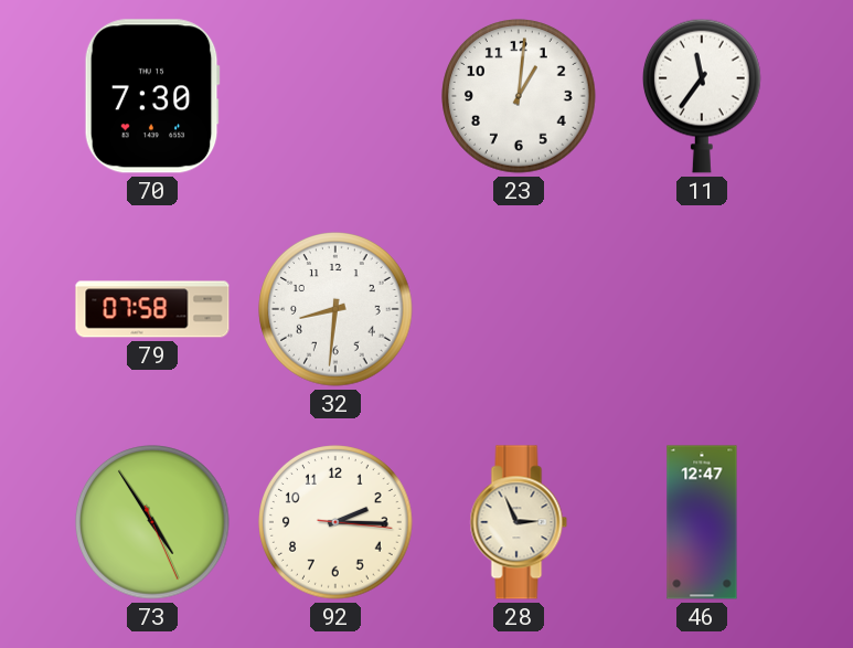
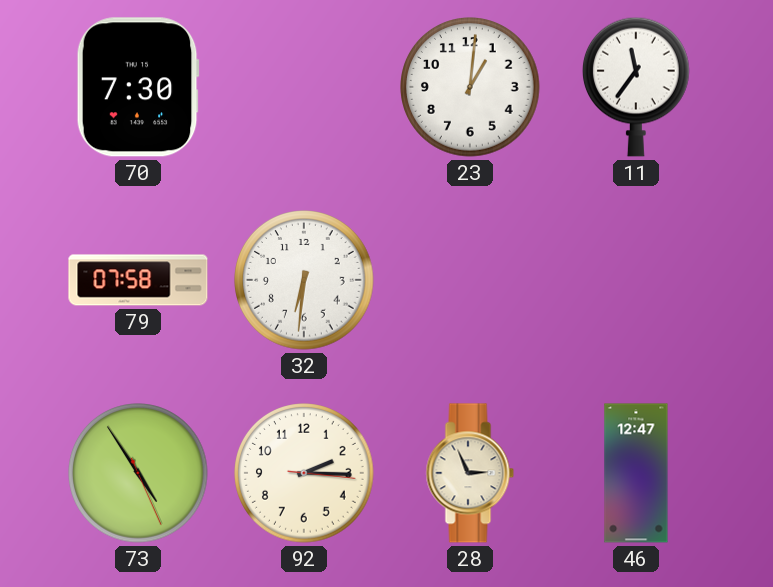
32: 8:31 -> 6:31 (304, 280)
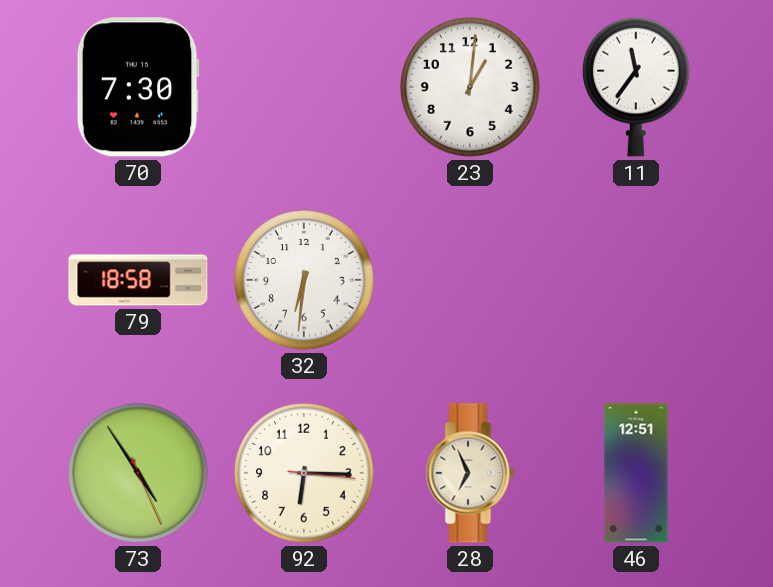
79: 07:58 -> 18:58 (138, 280)
92: 2:15 -> 6:15 (304, 473)
28: 2:56 -> 6:56 (470, 473)
46: 12:47 -> 12:51 (636, 473)
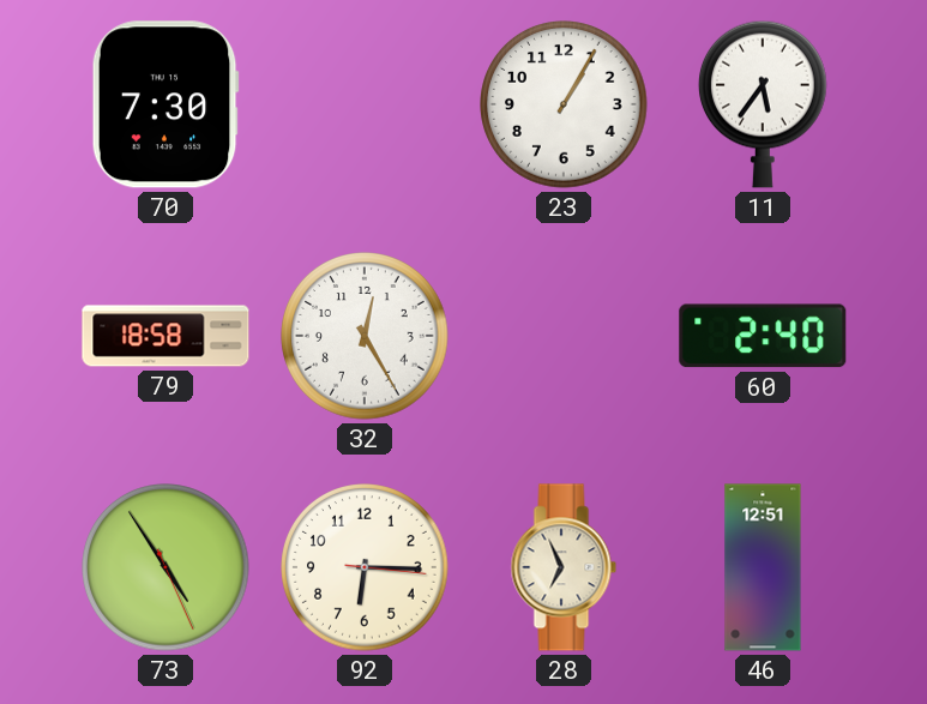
23: 1:01 -> 1:05 (564, 104)
11: 11:36 -> 5:36 (764, 104)
32: 6:31 -> 12:25 (365, 336)
60: none -> 2:40 (763, 336)
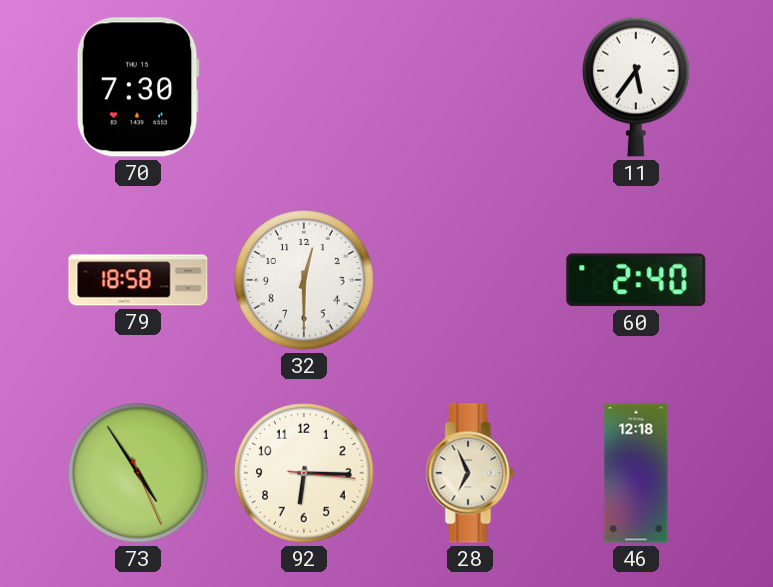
23: 1:05 -> none (564, 104)
32: 12:25 -> 12:30 (304, 280)
46: 12:51 -> 12:18 (636, 473)
